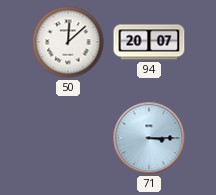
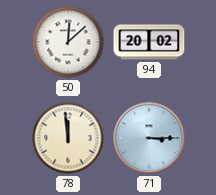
94: 20:07 -> 20:02 (149, 42)
78: none -> 11:59 (68, 138)
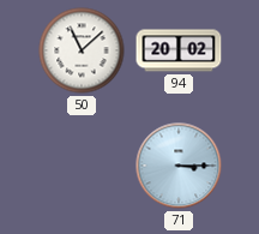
50: 12:08 -> 11:08 (82, 50)
78: 11:59 -> none (68, 138)
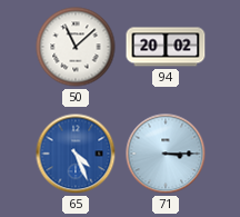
65: none -> 4:26 (76, 154)
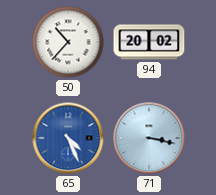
50: 11:08 -> 10:37 (68, 42)
71: 3:15 -> 3:17 (149, 138)
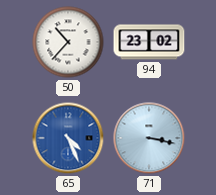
94: 20:02 -> 23:02 (149, 42)
